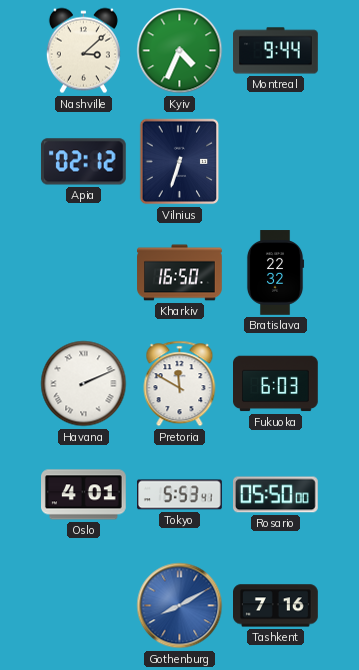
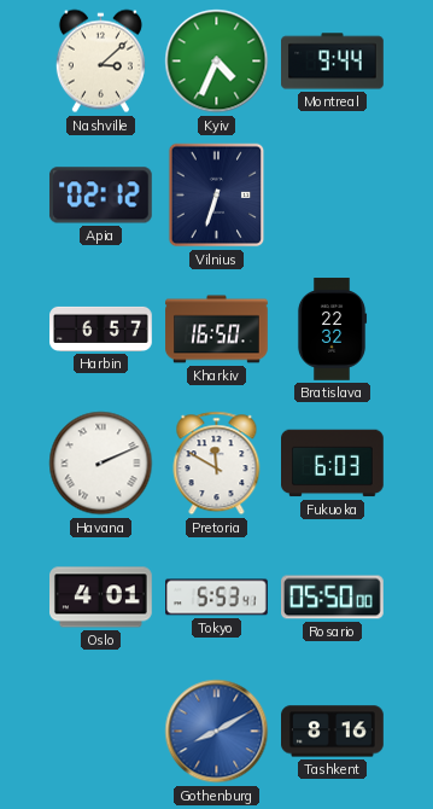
Harbin: none -> 6:57 (101, 328)
Tashkent: 7:16 -> 8:16 (333, 732)
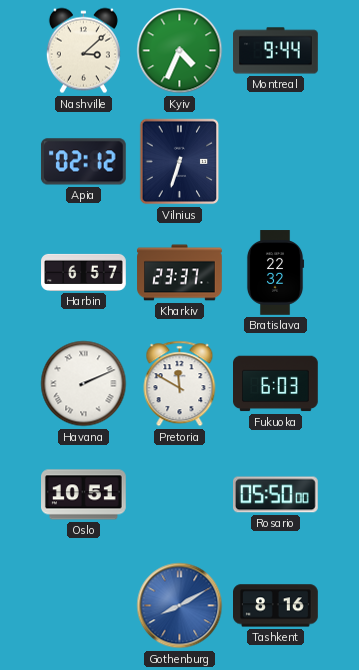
Kharkiv: 16:50 -> 23:37 (180, 273)
Oslo: 4:01 -> 10:51 (84, 495)
Tokyo: 5:53 -> none (217, 598)
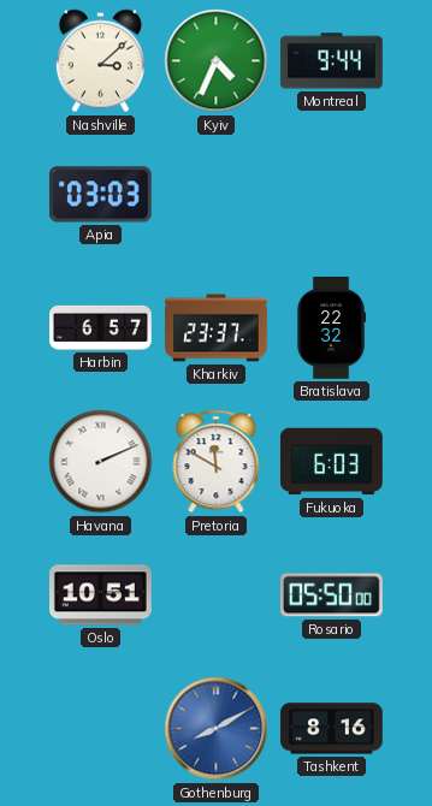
Apia: 02:12 -> 03:03 (100, 195)
Vilnius: 6:33 -> none (180, 162)
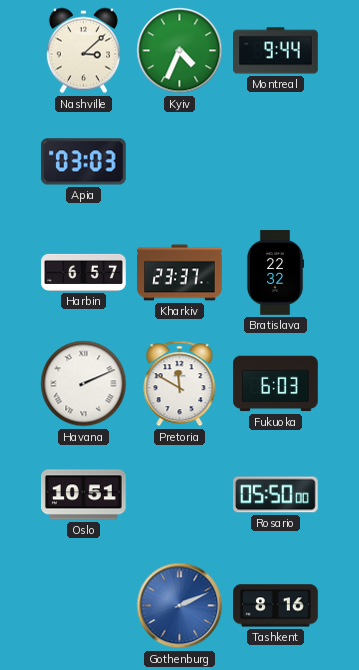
Gothenburg: 8:10 -> 2:11 (180, 606)
